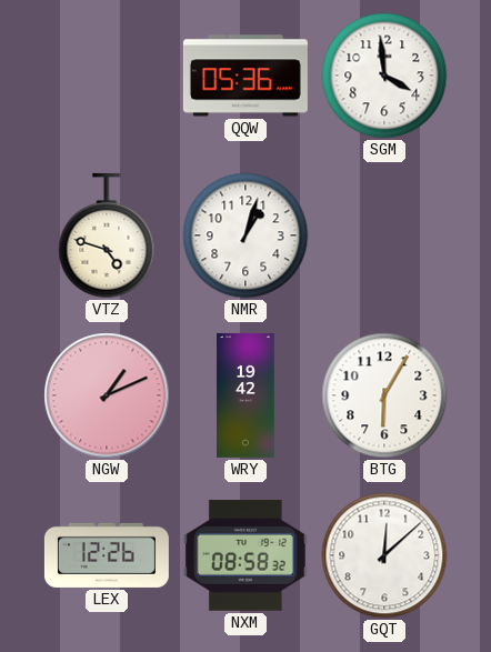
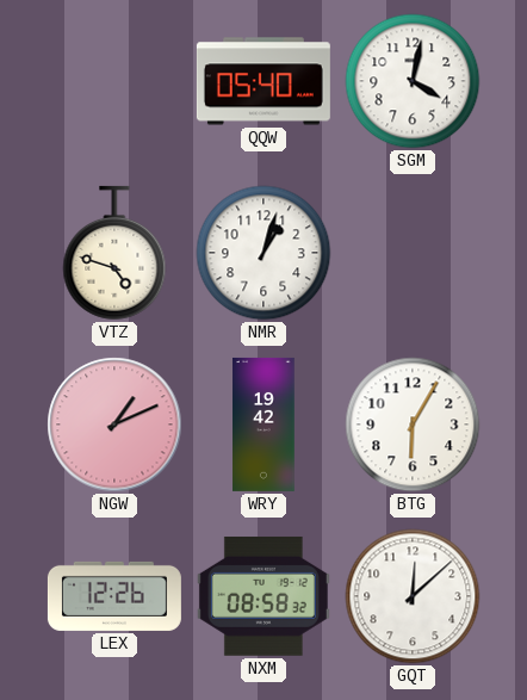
QQW: 05:36 -> 05:40 (263, 81)
SGM: 3:59 -> 4:02 (413, 81)
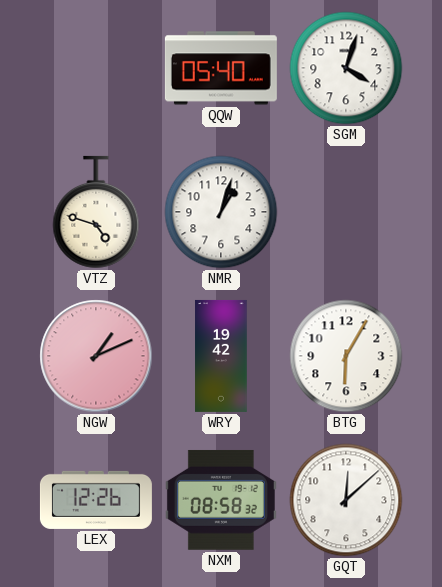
SGM: 4:02 -> 4:03 (346, 68)
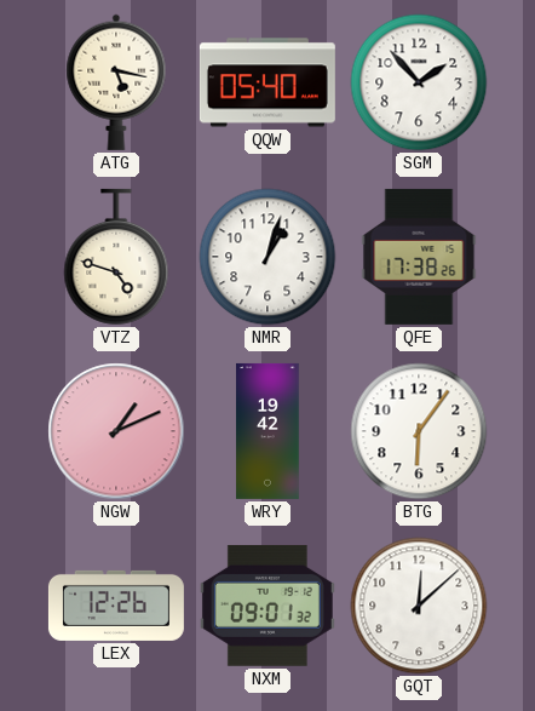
ATG: none -> 5:17 (116, 82)
SGM: 4:03 -> 1:53 (419, 82)
QFE: none -> 17:38 (419, 257)
BTG: 6:05 -> 6:06 (419, 431)
NXM: 08:58 -> 09:01 (267, 606)
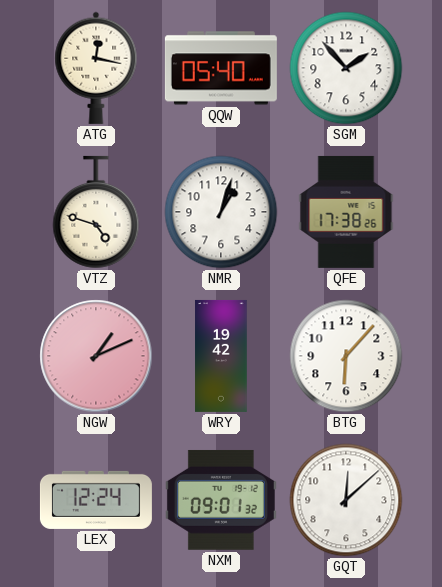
ATG: 5:17 -> 12:17 (96, 68)
BTG: 6:06 -> 6:07 (346, 356)
LEX: 12:26 -> 12:24 (96, 500)
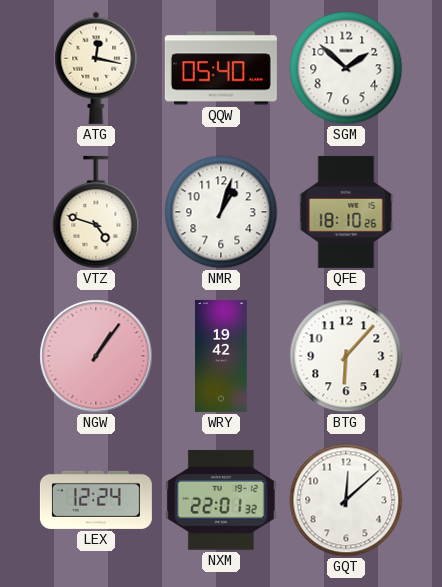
SGM: 1:53 -> 1:52 (346, 68)
QFE: 17:38 -> 18:10 (346, 212)
NGW: 1:11 -> 1:06 (96, 356)
NXM: 09:01 -> 22:01 (221, 500)
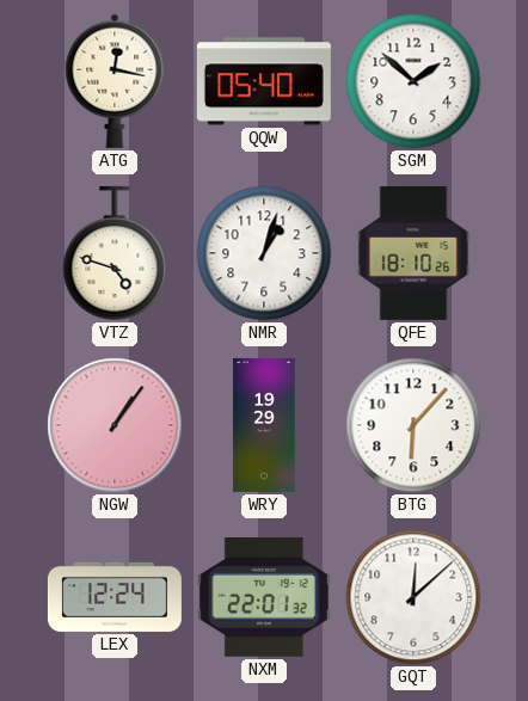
WRY: 19:42 -> 19:29 (264, 425)
